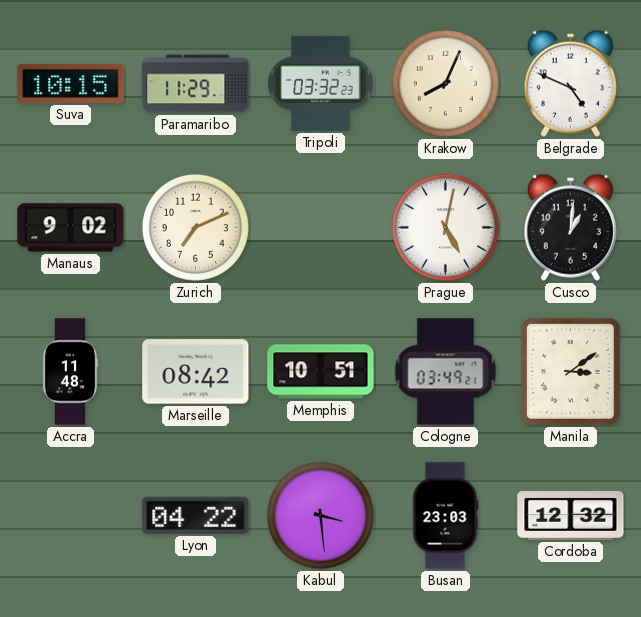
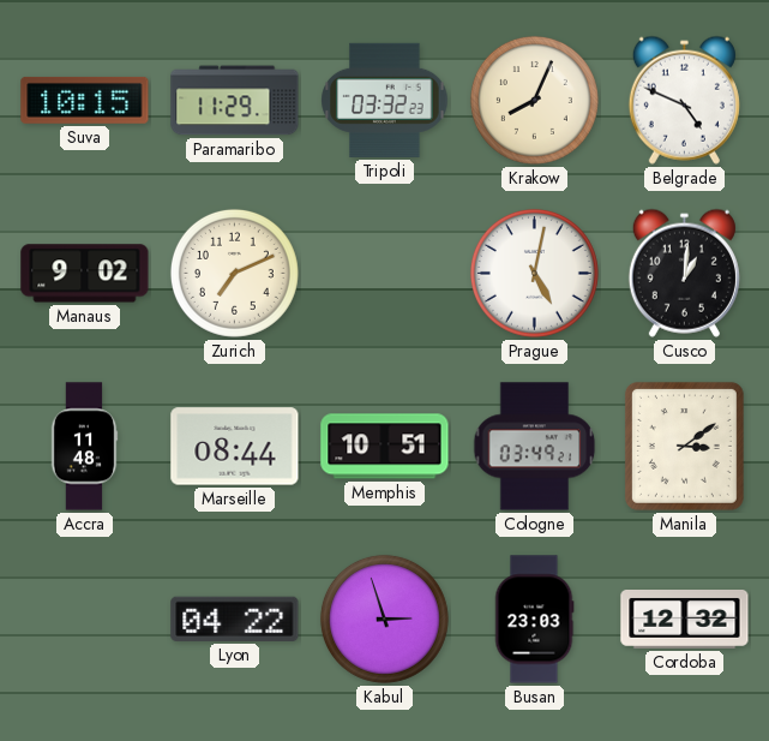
Marseille: 08:42 -> 08:44 (235, 447)
Kabul: 3:29 -> 2:57 (384, 619)
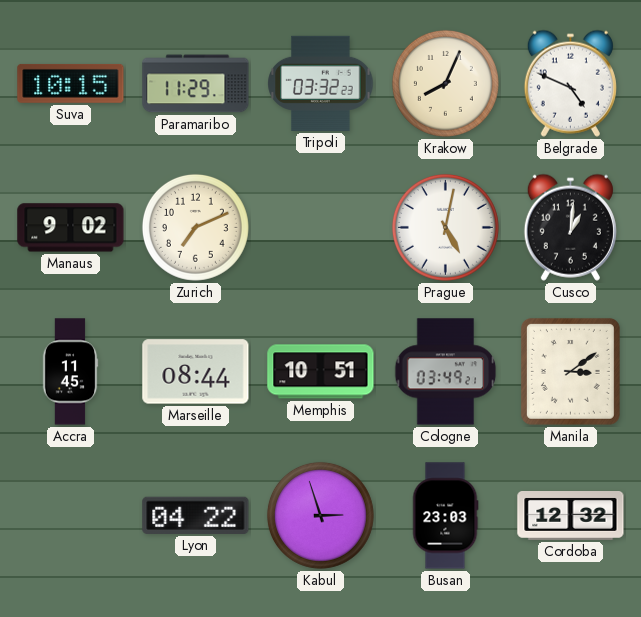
Accra: 11:48 -> 11:45 (70, 372)
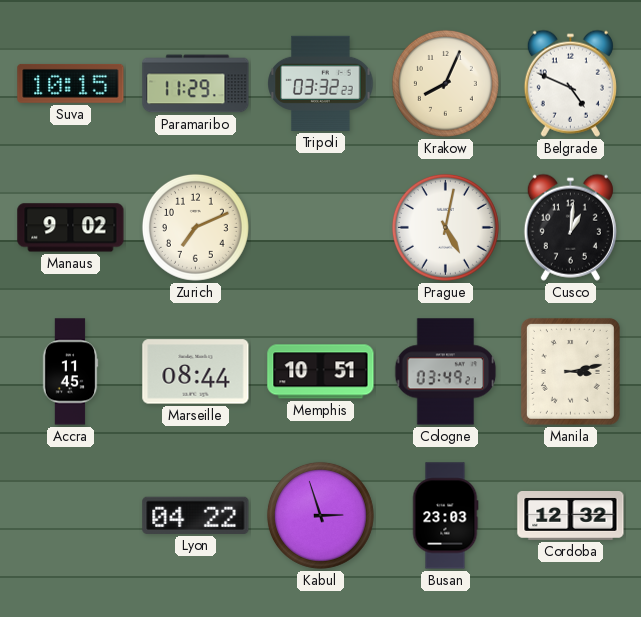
Manila: 3:09 -> 3:13 (570, 371)
